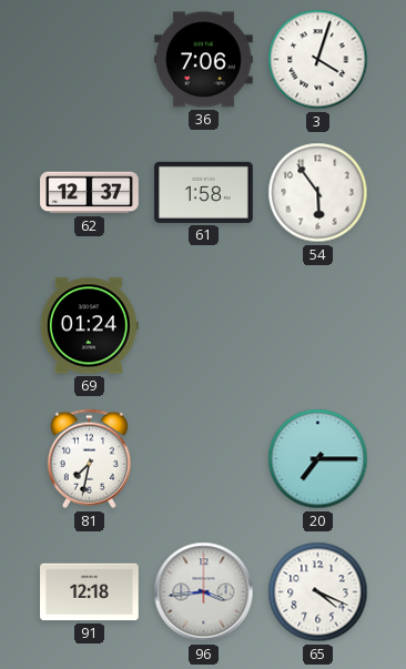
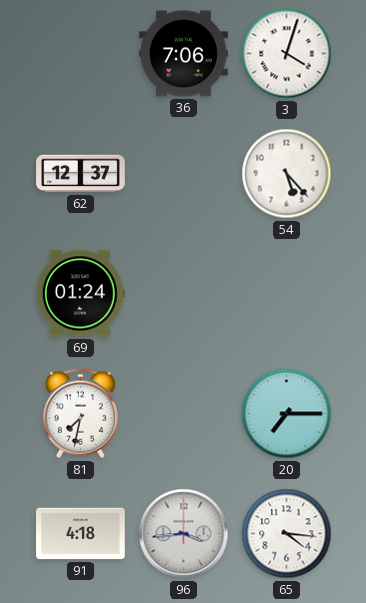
61: 1:58 -> none (204, 192)
54: 5:54 -> 5:23 (287, 174)
91: 12:18 -> 4:18 (81, 534)
65: 4:19 -> 4:16 (287, 534)
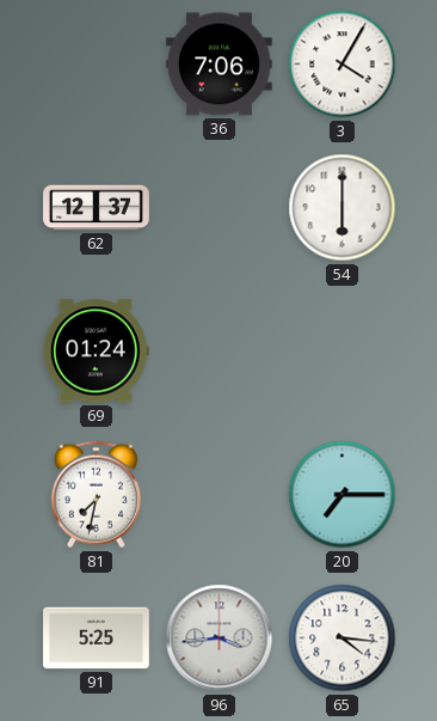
3: 4:03 -> 4:05 (343, 65)
54: 5:23 -> 6:00 (343, 208)
91: 4:18 -> 5:25 (97, 638)
